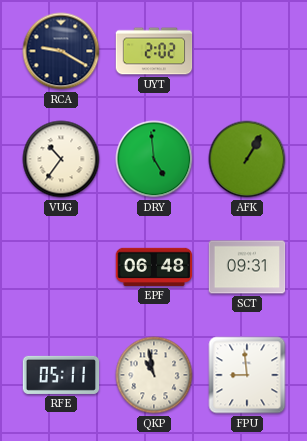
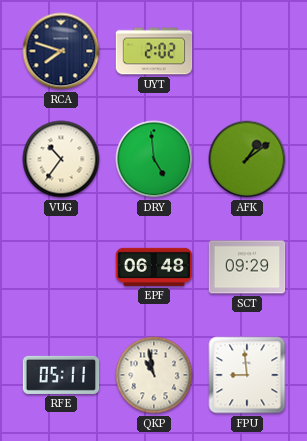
RCA: 9:20 -> 7:48 (61, 51)
AFK: 1:05 -> 1:09 (247, 159)
SCT: 09:31 -> 09:29 (247, 267)
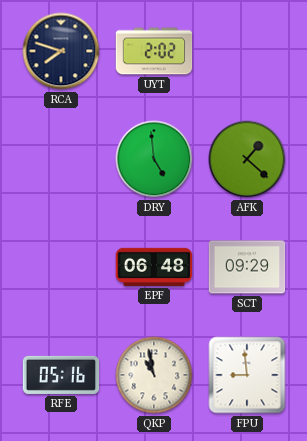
VUG: 10:36 -> none (61, 159)
AFK: 1:09 -> 1:22 (247, 159)
RFE: 05:11 -> 05:16 (61, 375)
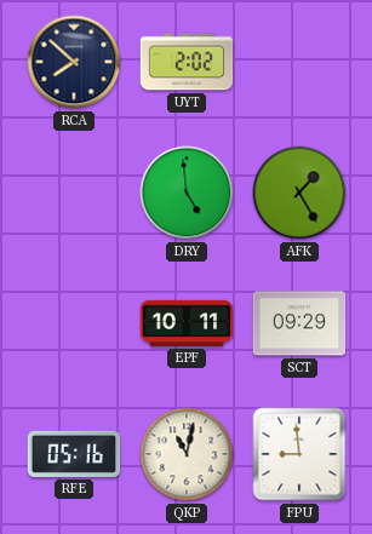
RCA: 7:48 -> 7:52 (74, 62)
AFK: 1:22 -> 1:25 (299, 193)
EPF: 06:48 -> 10:11 (187, 323)
QKP: 10:58 -> 11:02 (187, 454)
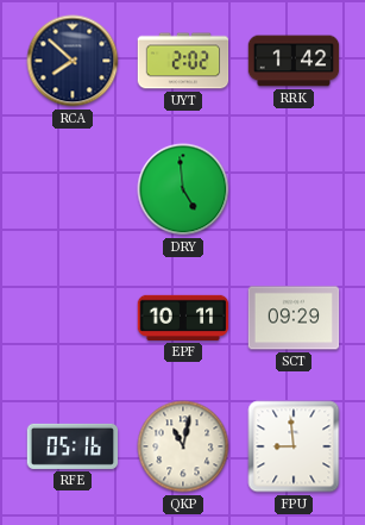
RRK: none -> 1:42 (294, 61)
AFK: 1:25 -> none (299, 193)
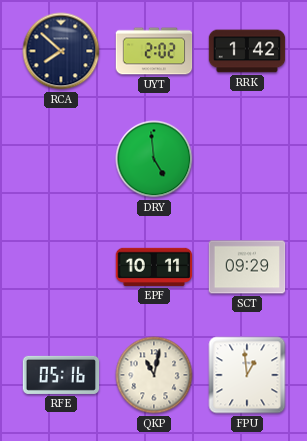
FPU: 8:59 -> 12:59 (247, 375)
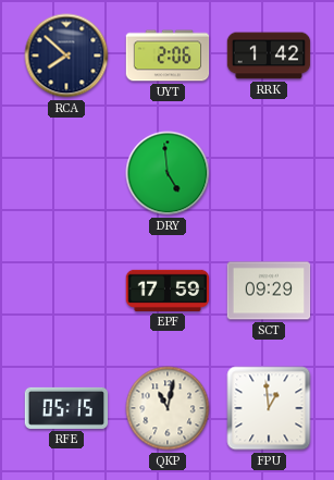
UYT: 2:02 -> 2:06 (168, 56)
EPF: 10:11 -> 17:59 (168, 291)
RFE: 05:16 -> 05:15 (66, 408)
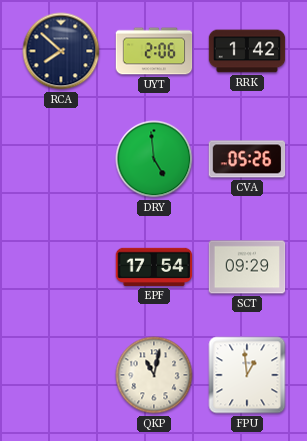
CVA: none -> 05:26 (247, 159)
EPF: 17:59 -> 17:54 (154, 267)
RFE: 05:15 -> none (66, 408)
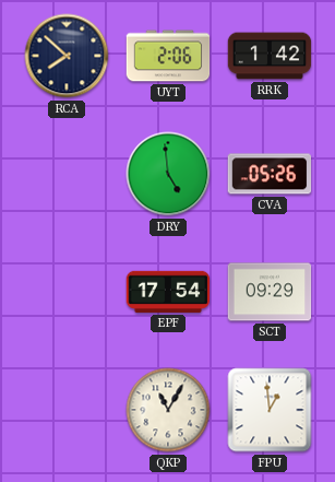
QKP: 11:02 -> 11:05 (168, 410)
